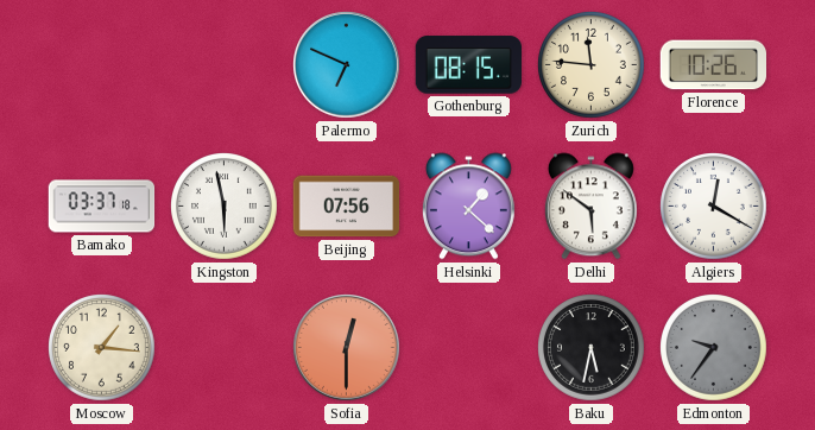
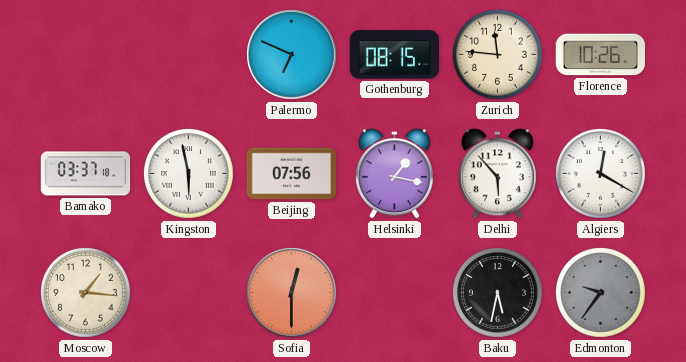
Helsinki: 1:22 -> 1:17 (394, 174)
Delhi: 5:51 -> 5:53 (497, 174)
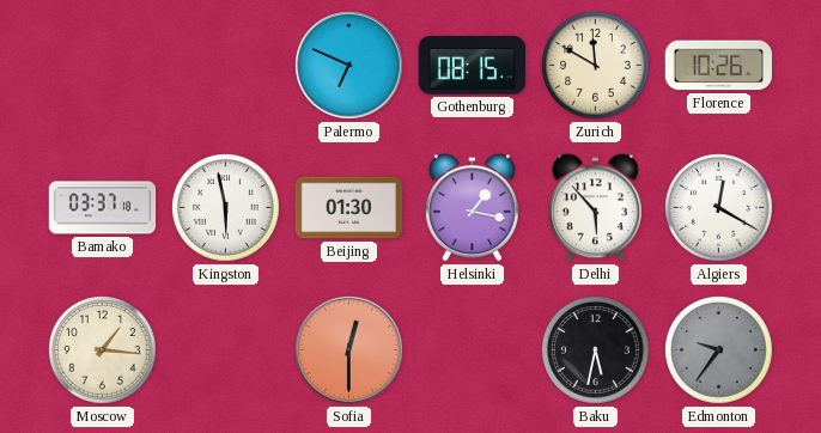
Zurich: 11:46 -> 11:50 (596, 66)
Beijing: 07:56 -> 01:30 (349, 208)
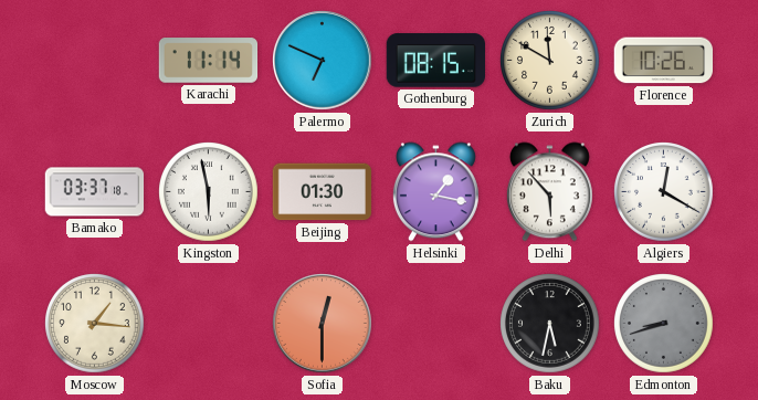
Karachi: none -> 11:14 (209, 61)
Edmonton: 9:36 -> 8:42 (664, 324)
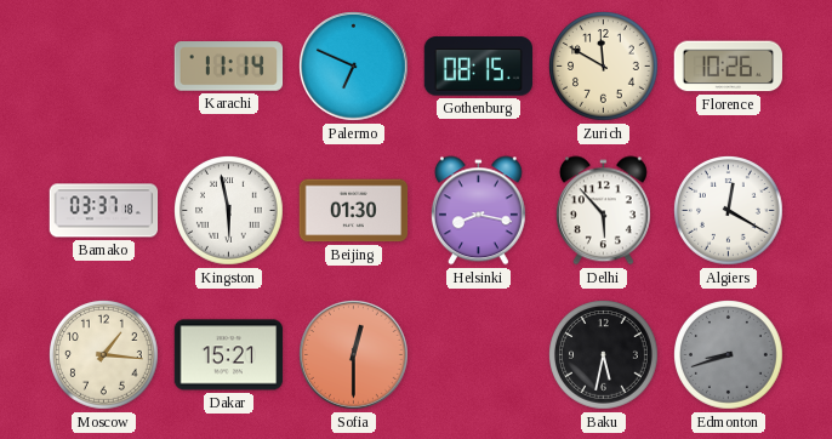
Helsinki: 1:17 -> 8:17 (478, 211)
Dakar: none -> 15:21 (229, 355)
